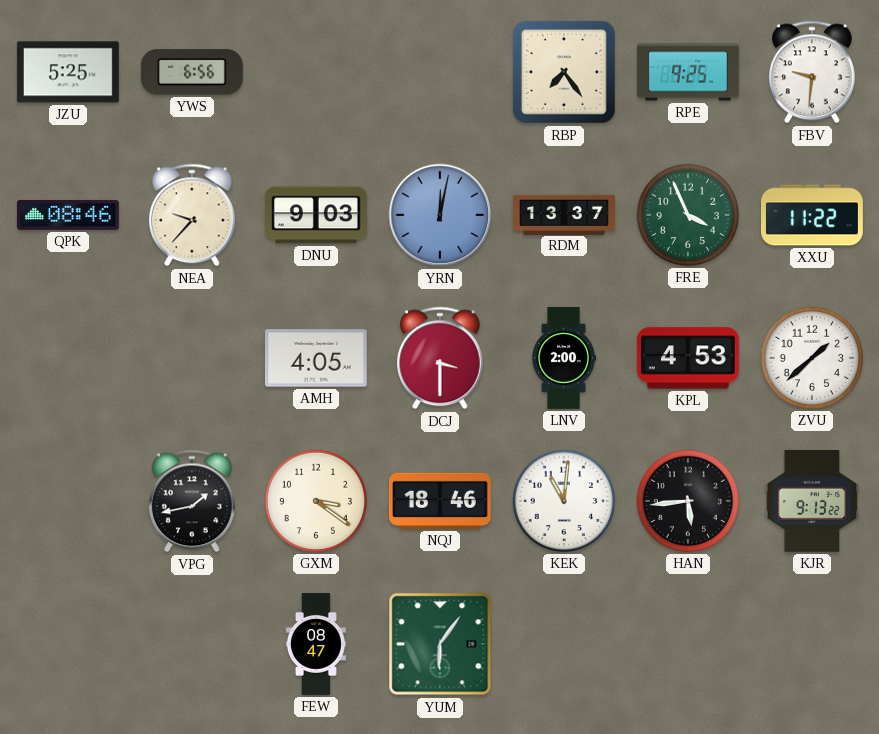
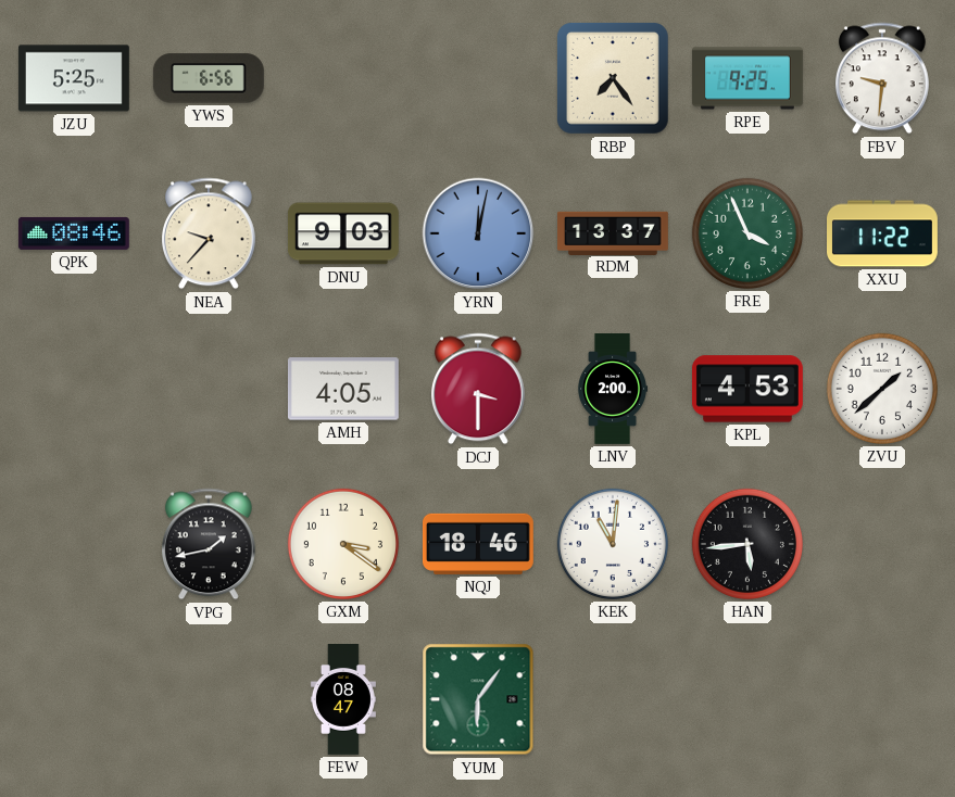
KJR: 9:13 -> none (812, 501)
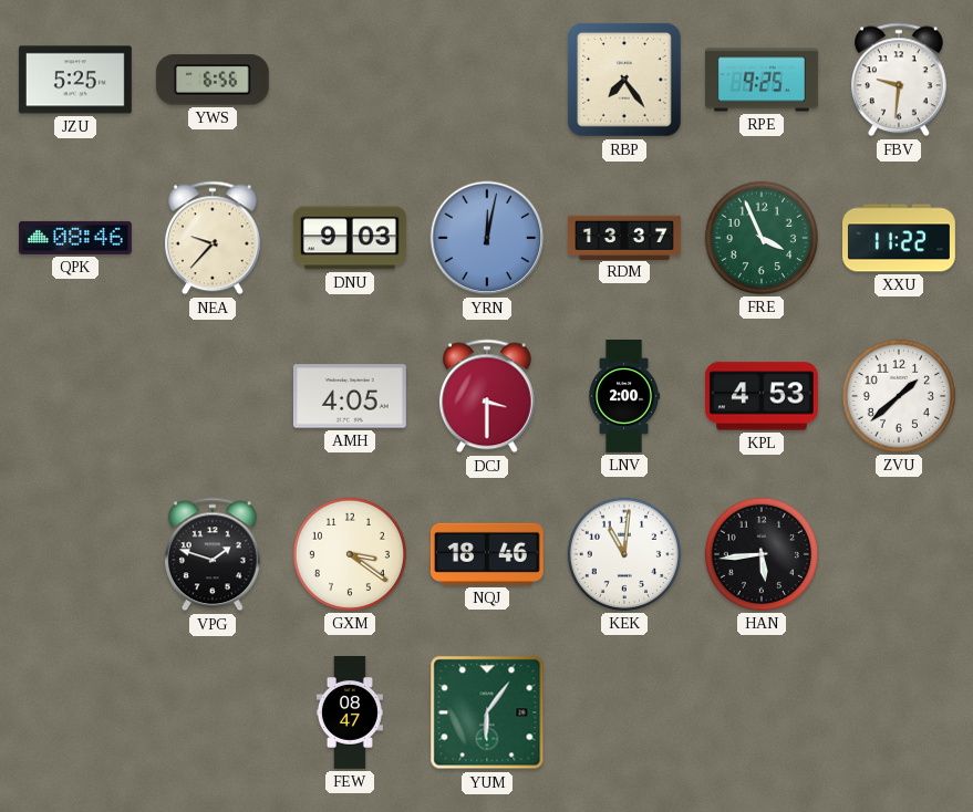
VPG: 1:43 -> 1:48 (213, 554)
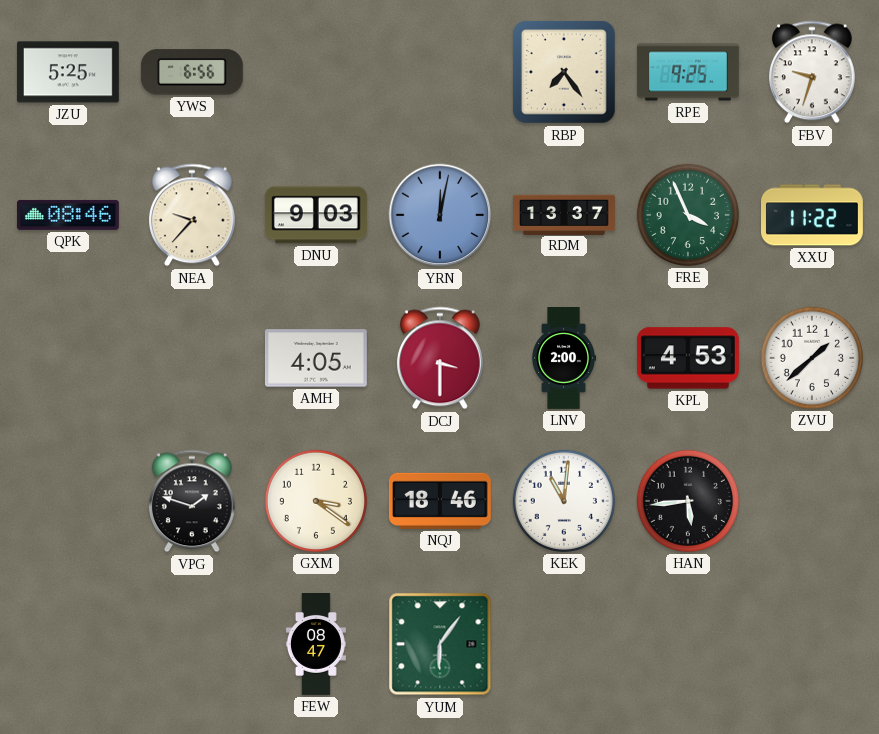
FBV: 9:31 -> 9:33 (812, 72)
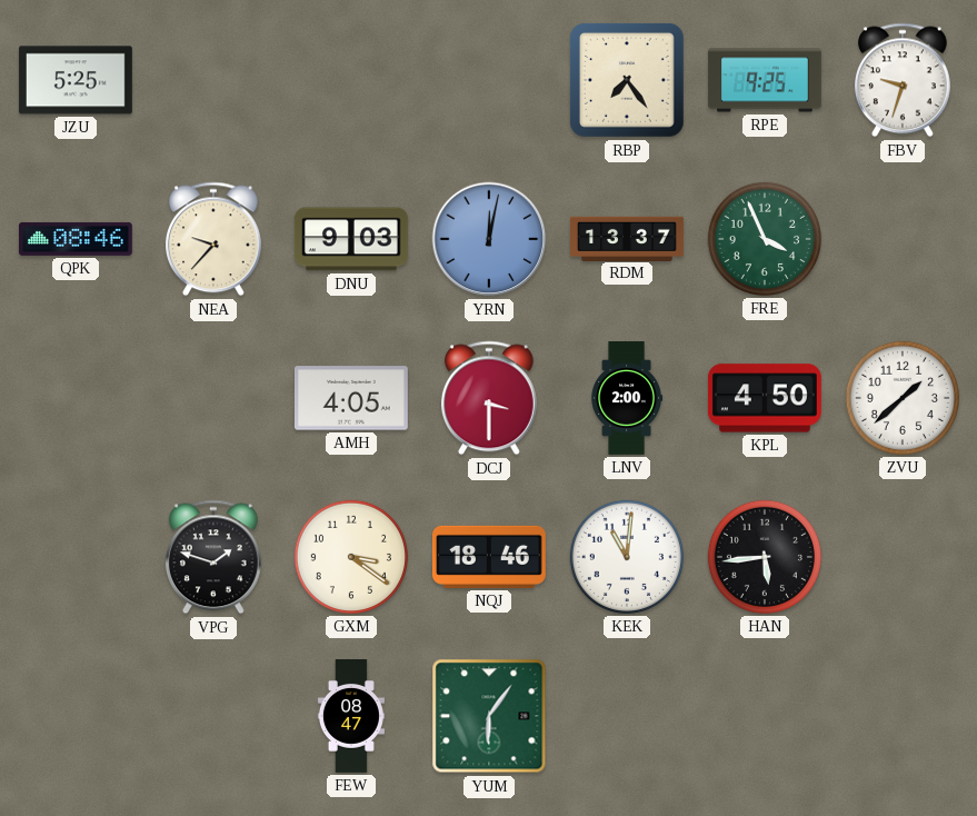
YWS: 6:56 -> none (192, 72)
XXU: 11:22 -> none (813, 215)
KPL: 4:53 -> 4:50 (765, 398)
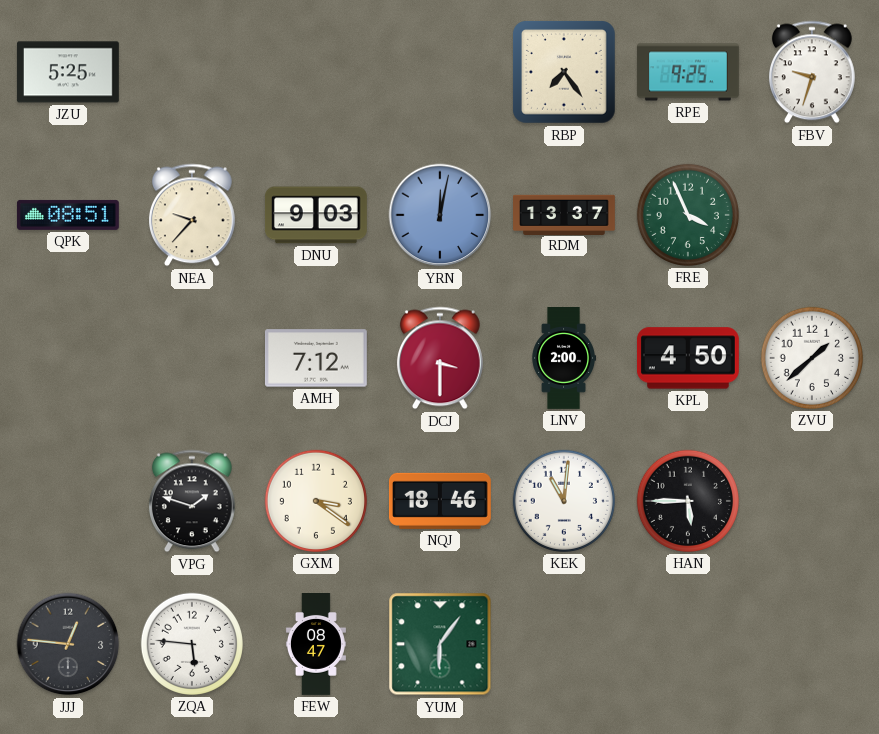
QPK: 08:46 -> 08:51 (68, 215)
AMH: 4:05 -> 7:12 (316, 358)
HAN: 5:44 -> 5:45 (688, 501)
JJJ: none -> 12:46 (68, 644)
ZQA: none -> 5:46 (192, 644)
